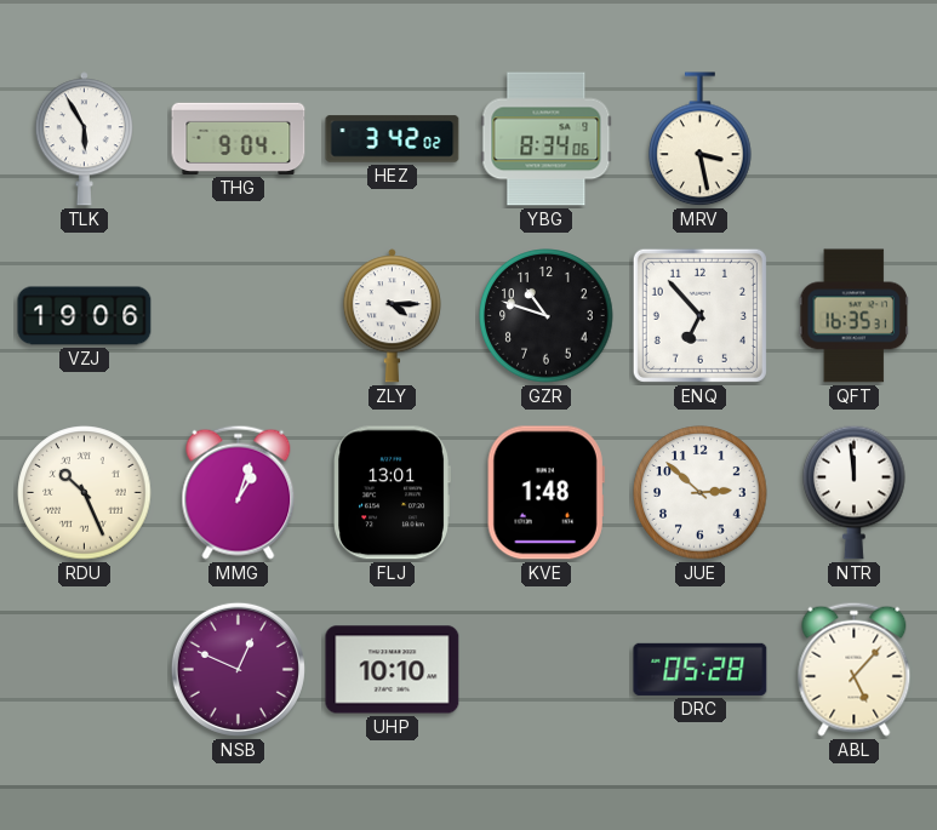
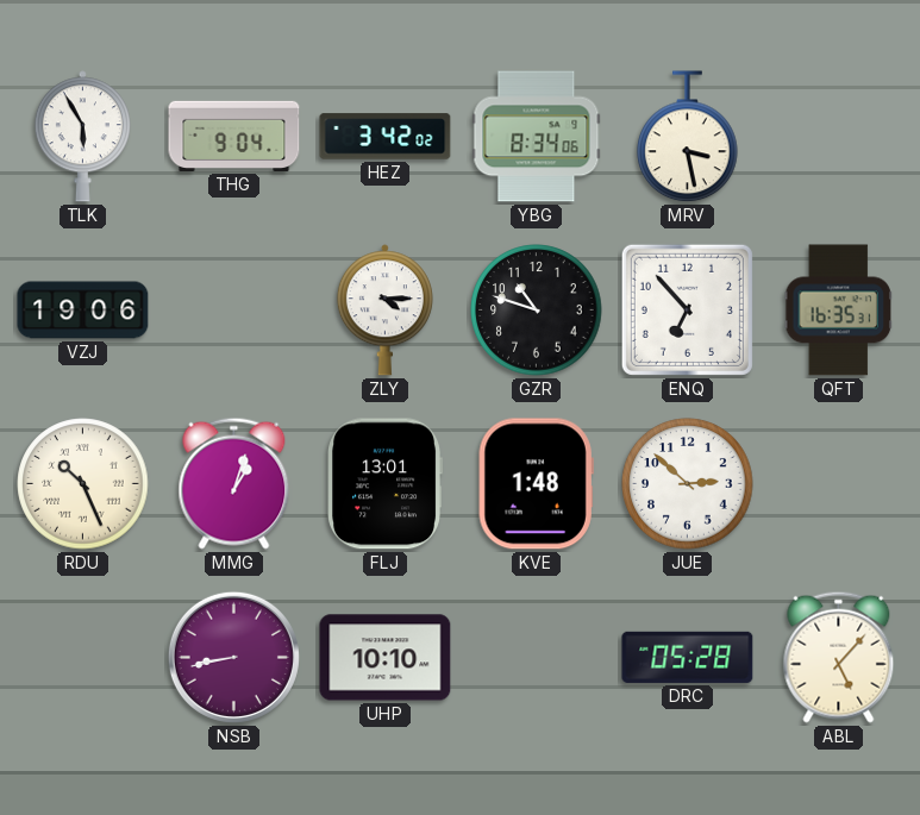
NTR: 11:59 -> none (855, 492)
NSB: 12:49 -> 8:43 (233, 657)
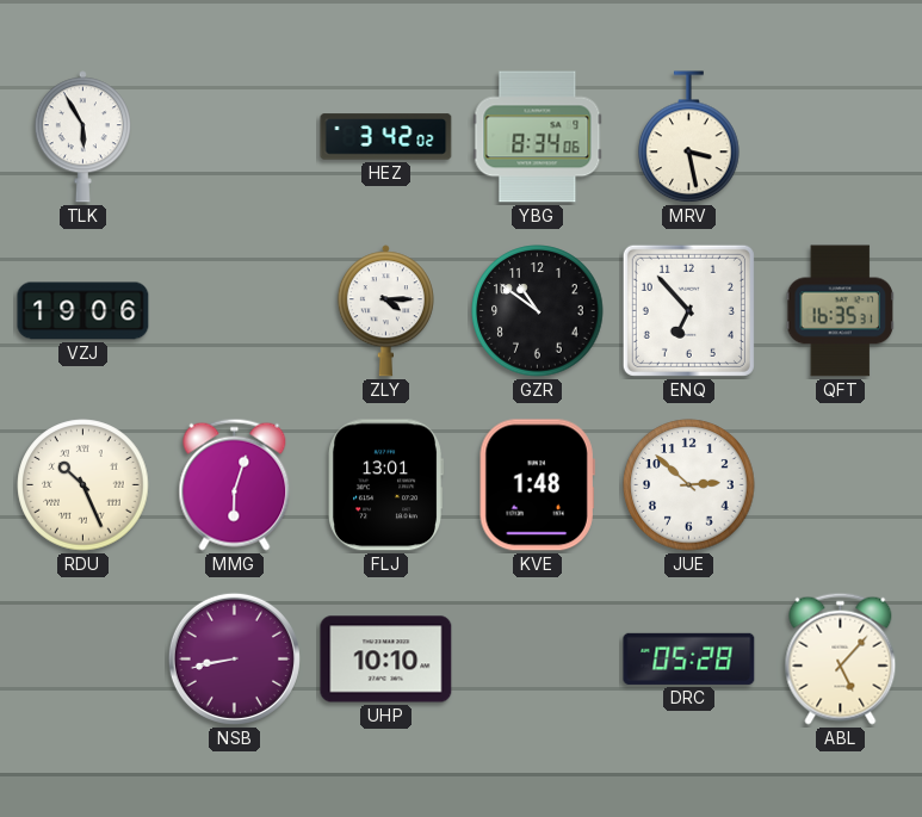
THG: 9:04 -> none (234, 136)
GZR: 10:48 -> 10:51 (538, 311)
MMG: 1:03 -> 6:03 (235, 484)
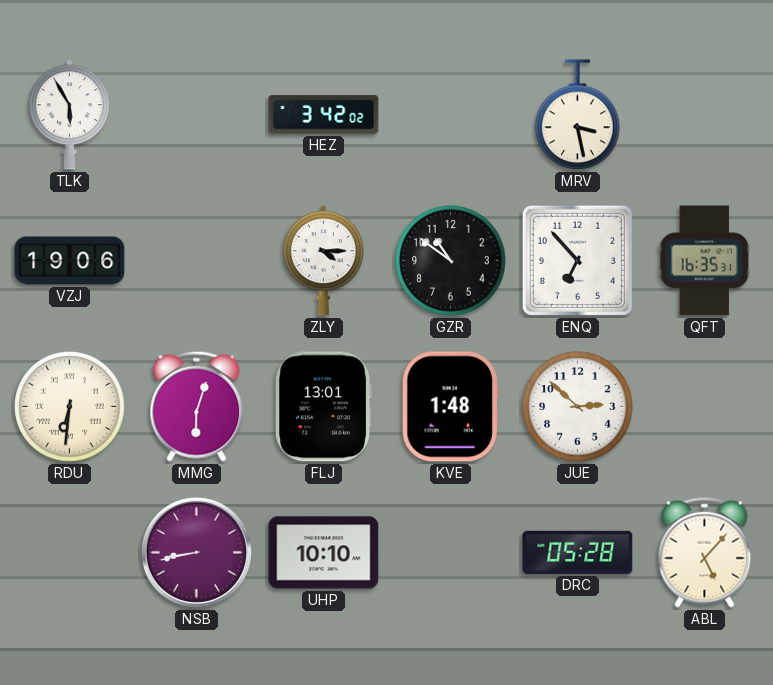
YBG: 8:34 -> none (538, 137)
RDU: 10:26 -> 6:31 (70, 407)
